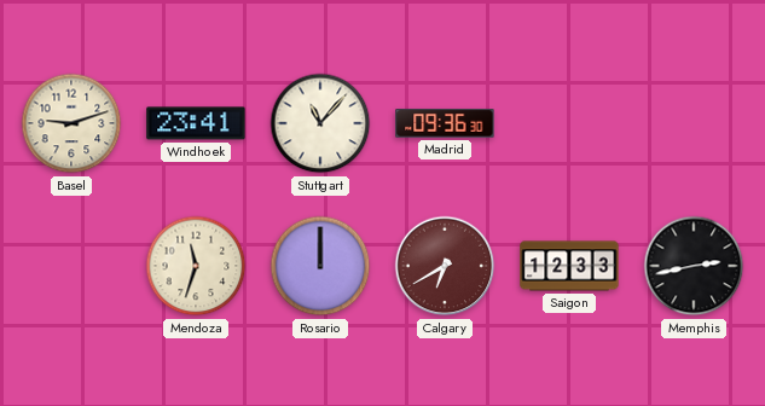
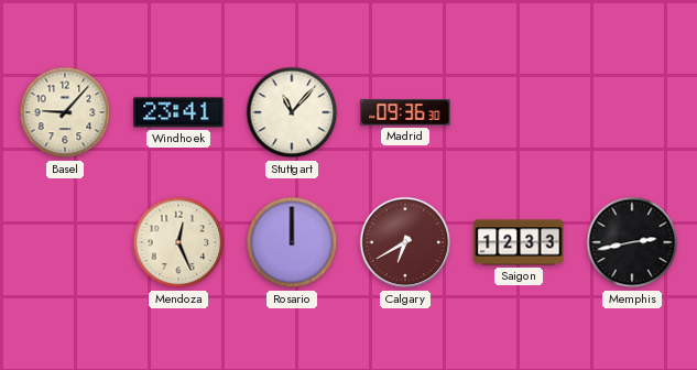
Basel: 9:12 -> 9:07 (65, 112)
Mendoza: 11:33 -> 12:26 (178, 242)
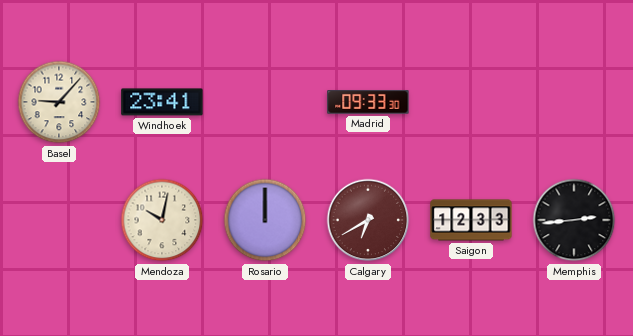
Stuttgart: 11:07 -> none (292, 112)
Madrid: 09:36 -> 09:33 (368, 102)
Mendoza: 12:26 -> 10:02 (162, 220)
Memphis: 2:43 -> 2:44 (574, 220)
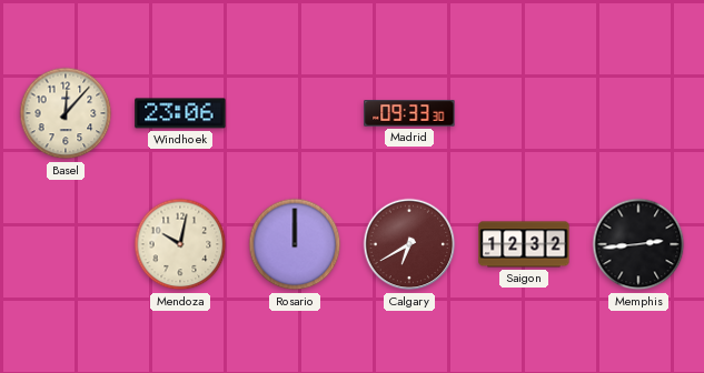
Basel: 9:07 -> 12:07 (66, 113)
Windhoek: 23:41 -> 23:06 (180, 113)
Saigon: 12:33 -> 12:32 (524, 244)
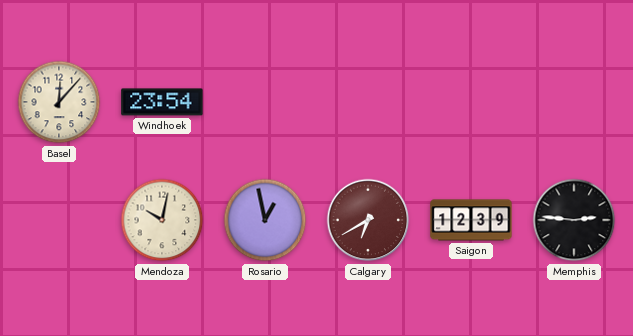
Windhoek: 23:06 -> 23:54 (162, 102)
Madrid: 09:33 -> none (409, 113)
Rosario: 12:00 -> 12:58 (265, 220)
Saigon: 12:32 -> 12:39 (471, 220)
Memphis: 2:44 -> 2:46 (574, 220)
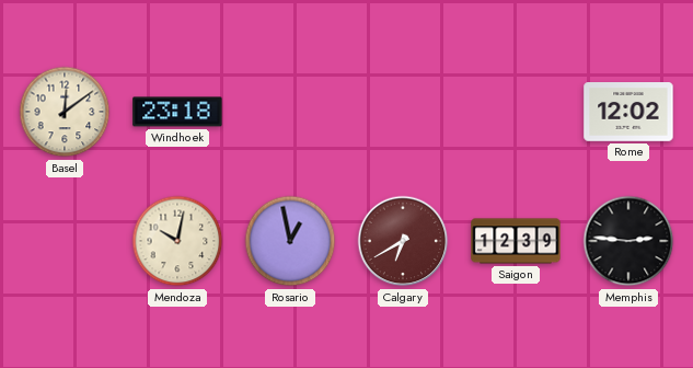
Basel: 12:07 -> 12:09 (65, 112)
Windhoek: 23:54 -> 23:18 (177, 112)
Rome: none -> 12:02 (628, 113)
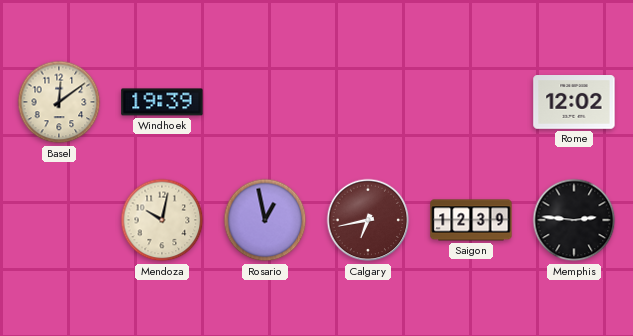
Windhoek: 23:18 -> 19:39 (162, 102)
Calgary: 6:40 -> 6:43 (368, 220)
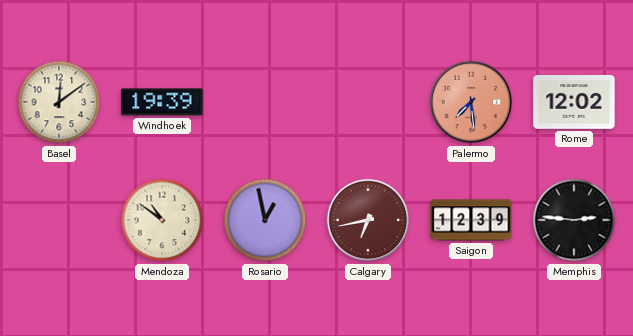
Palermo: none -> 7:29 (471, 102)
Mendoza: 10:02 -> 10:51 (162, 220)
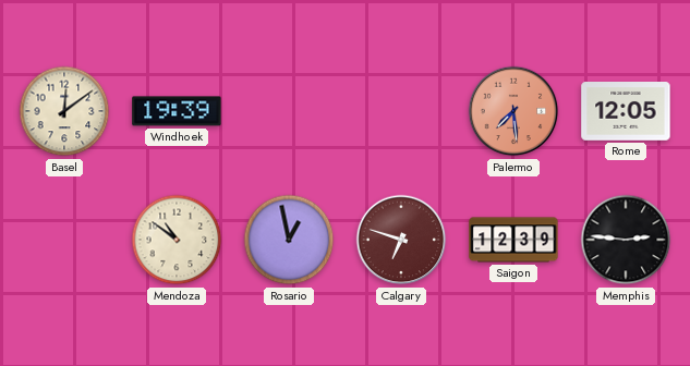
Rome: 12:02 -> 12:05 (626, 112)
Calgary: 6:43 -> 6:48 (401, 240)
